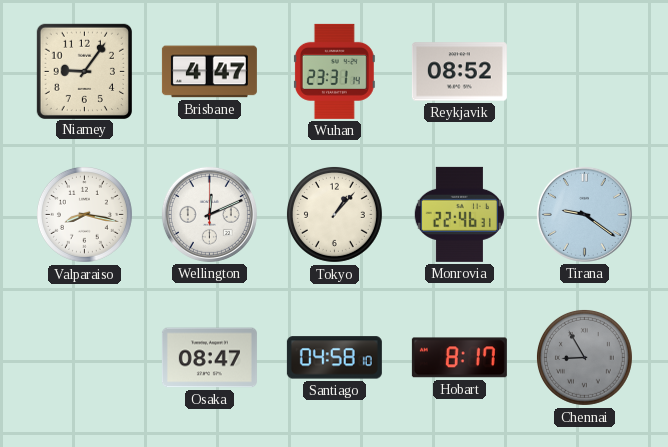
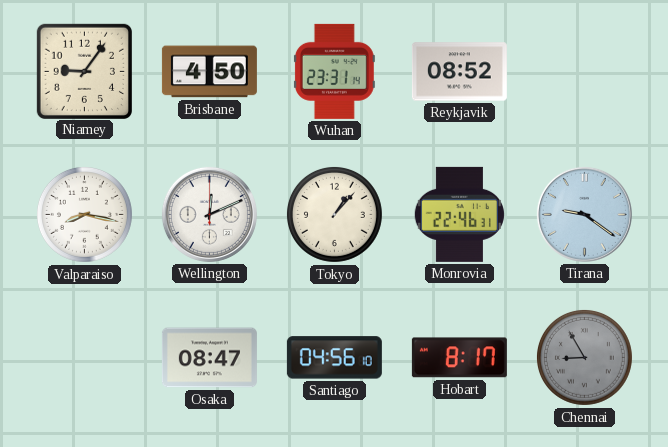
Brisbane: 4:47 -> 4:50 (209, 72)
Santiago: 04:58 -> 04:56 (334, 358)
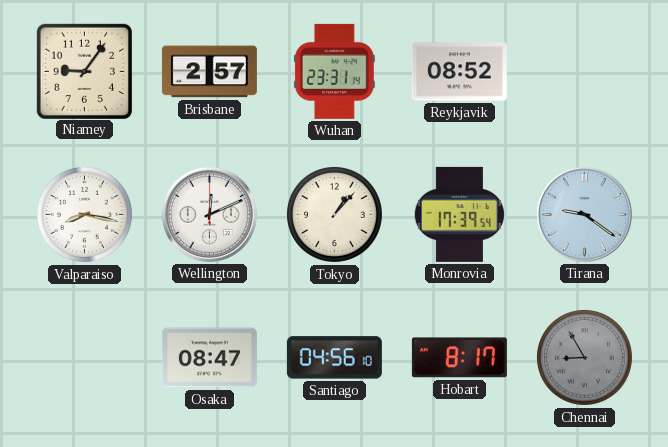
Brisbane: 4:50 -> 2:57 (209, 72)
Monrovia: 22:46 -> 17:39 (459, 214)
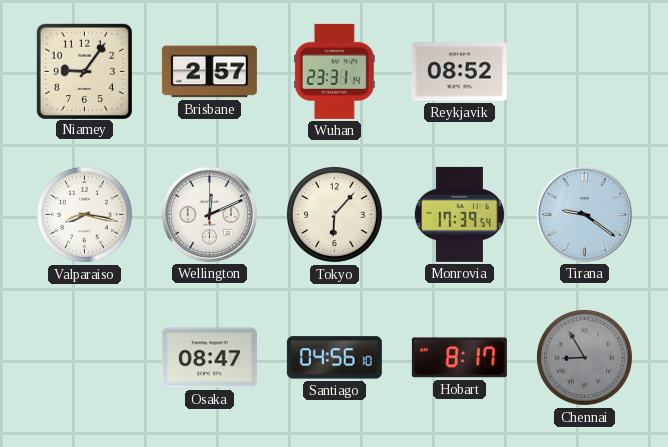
Tokyo: 1:07 -> 6:07 (334, 214)
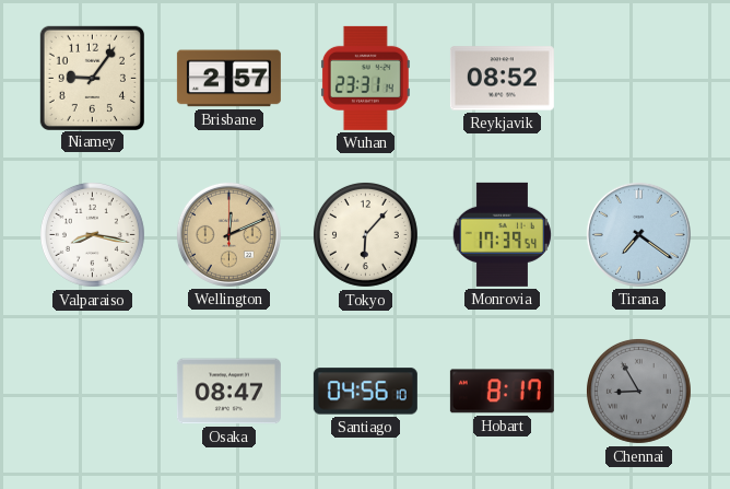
Wellington dial: white -> champagne (228, 234)
Tirana: 9:21 -> 7:21 (638, 234)
